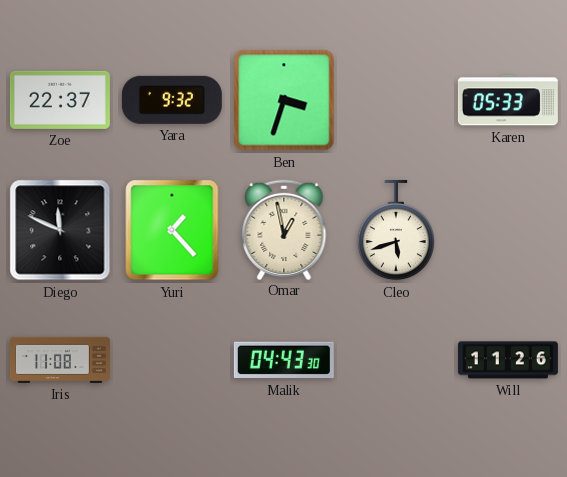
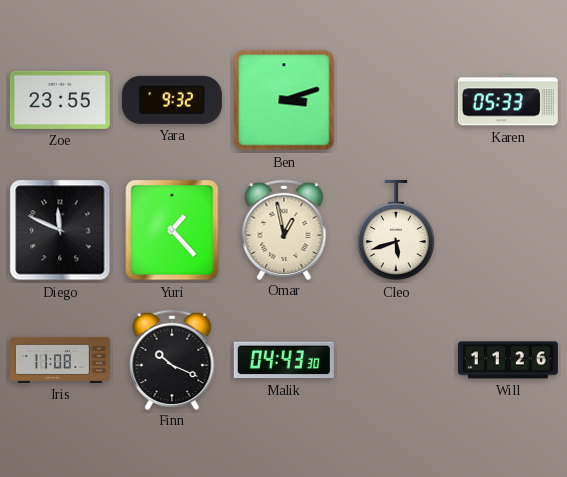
Zoe: 22:37 -> 23:55 (60, 100)
Ben: 3:33 -> 3:12 (284, 100)
Finn: none -> 10:19 (172, 359)
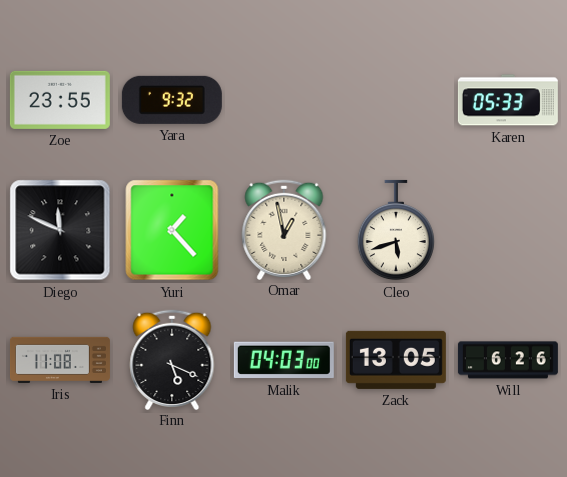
Ben: 3:12 -> none (284, 100)
Finn: 10:19 -> 5:19 (172, 359)
Malik: 04:43 -> 04:03 (284, 360)
Zack: none -> 13:05 (396, 360)
Will: 11:26 -> 6:26 (508, 360)
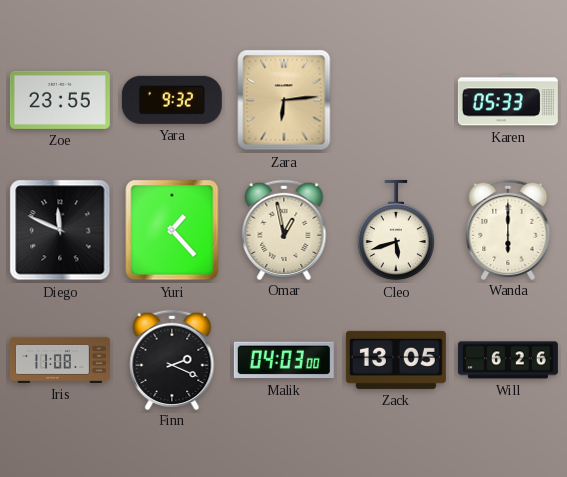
Zara: none -> 6:14 (284, 100)
Wanda: none -> 6:00 (508, 229)
Finn: 5:19 -> 2:19 (172, 359)
